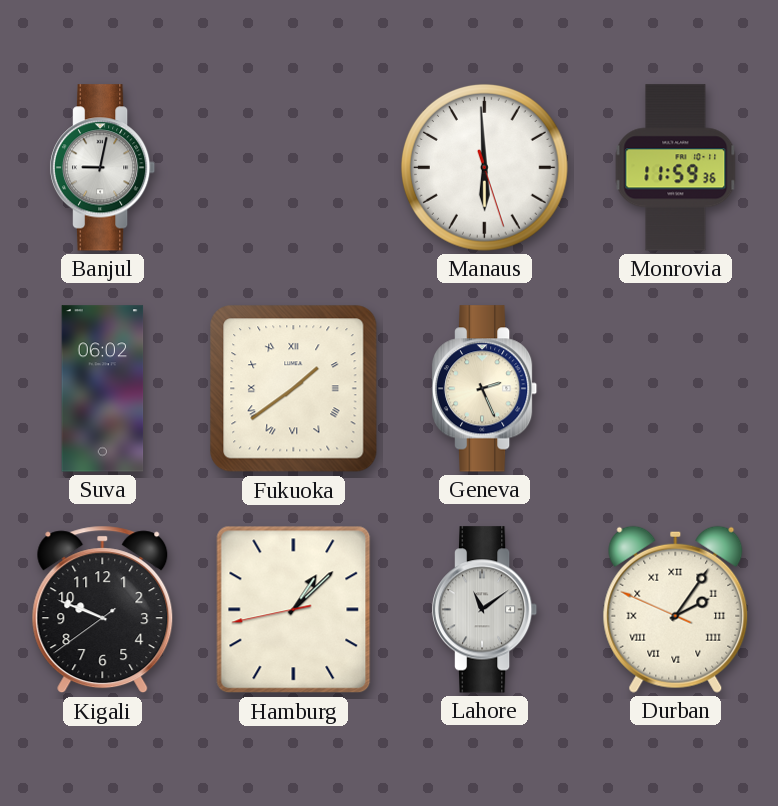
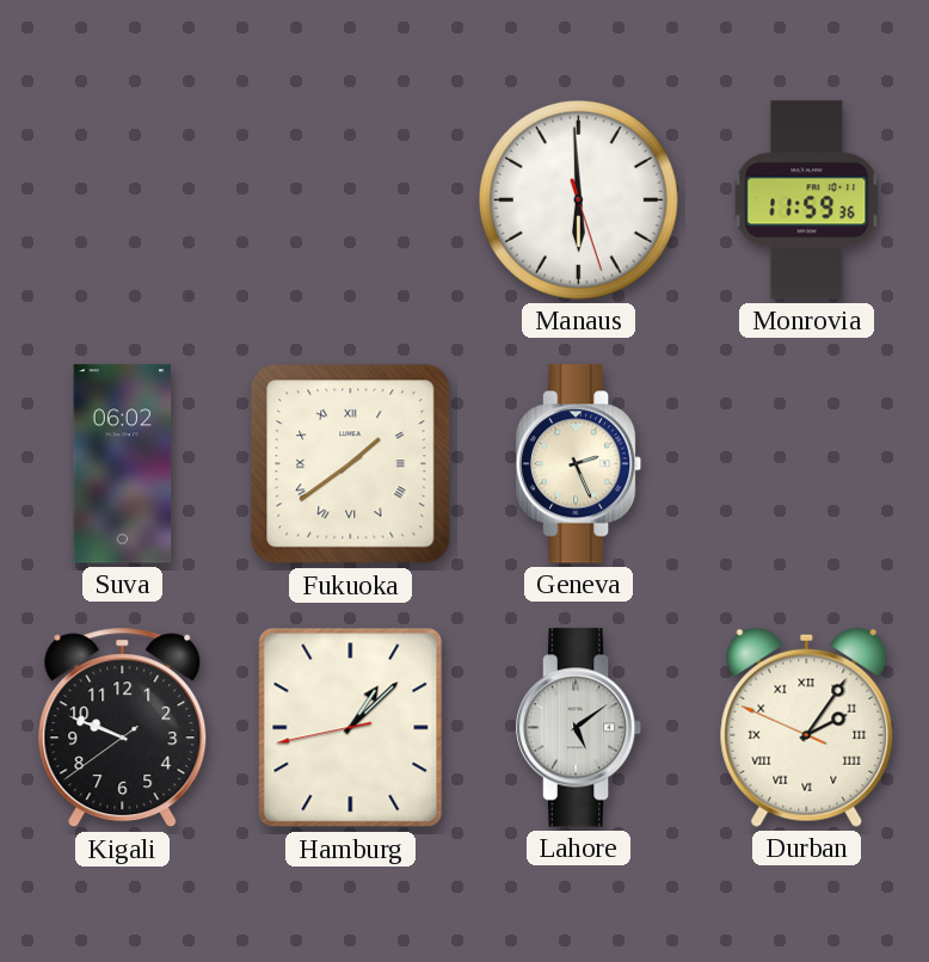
Banjul: 9:02 -> none (103, 168)
Lahore: 11:09 -> 5:09 (579, 728)
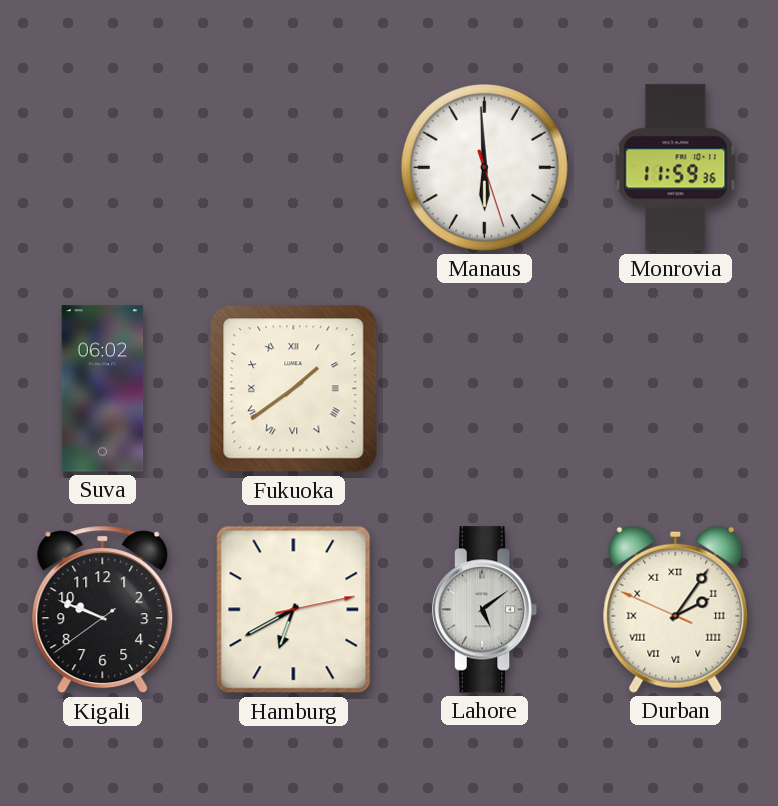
Geneva: 2:26 -> none (579, 464)
Hamburg: 1:07 -> 6:40 (294, 610)
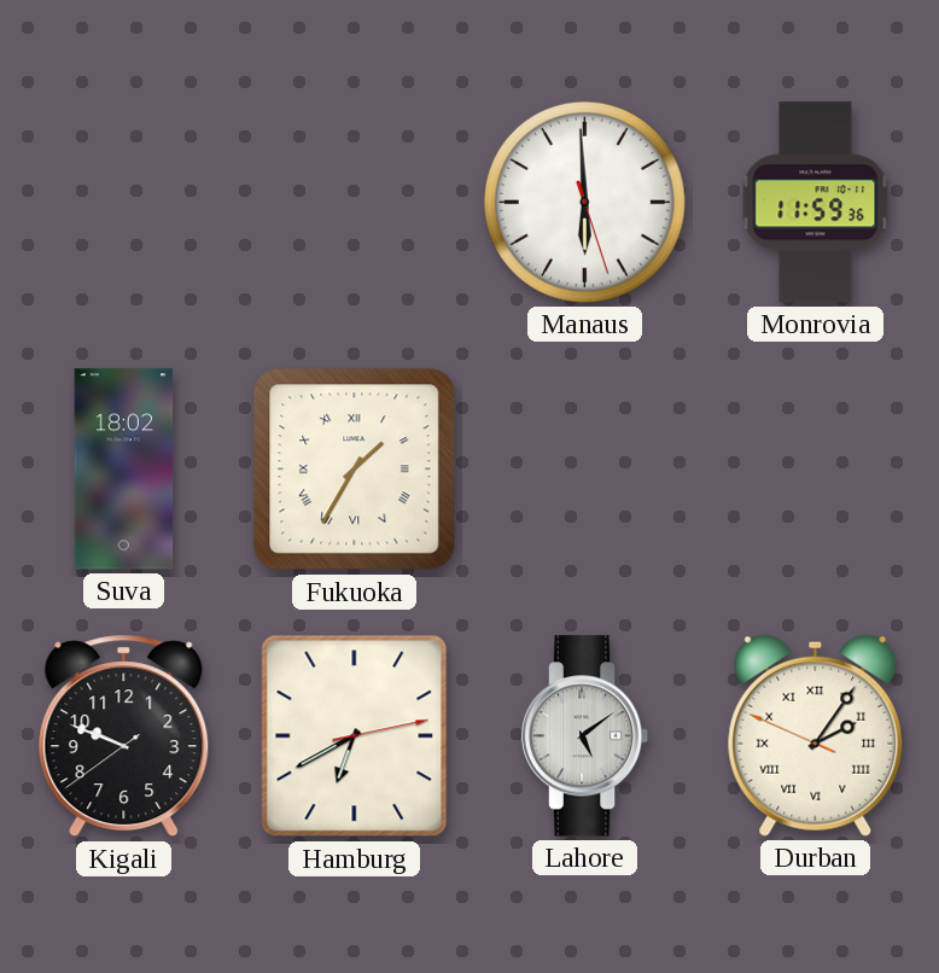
Suva: 06:02 -> 18:02 (124, 470)
Fukuoka: 1:39 -> 1:35 (355, 470)
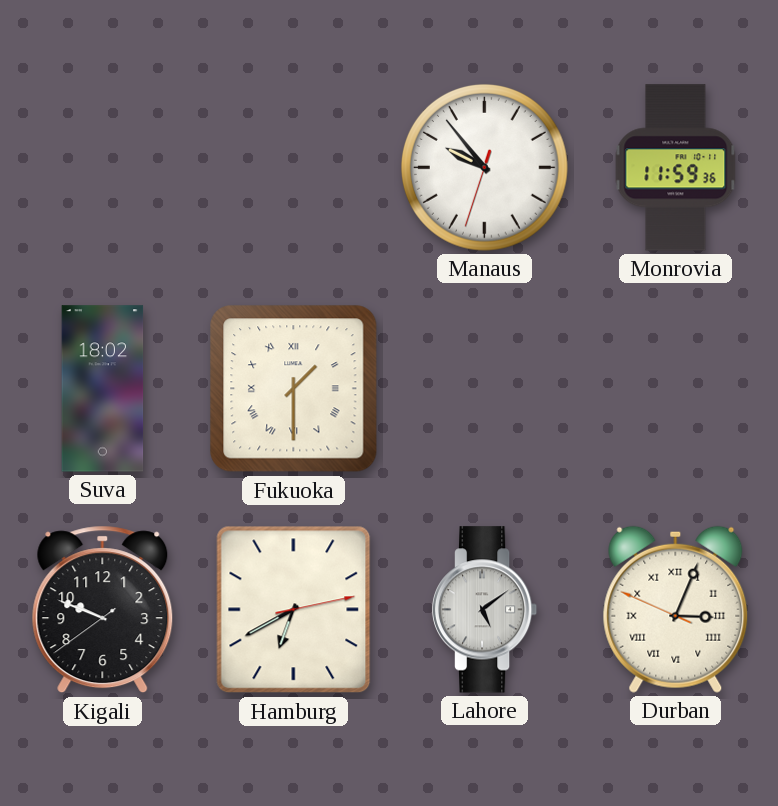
Manaus: 5:59 -> 9:53 (484, 167)
Fukuoka: 1:35 -> 1:30 (294, 389)
Durban: 2:05 -> 3:03 (676, 609)
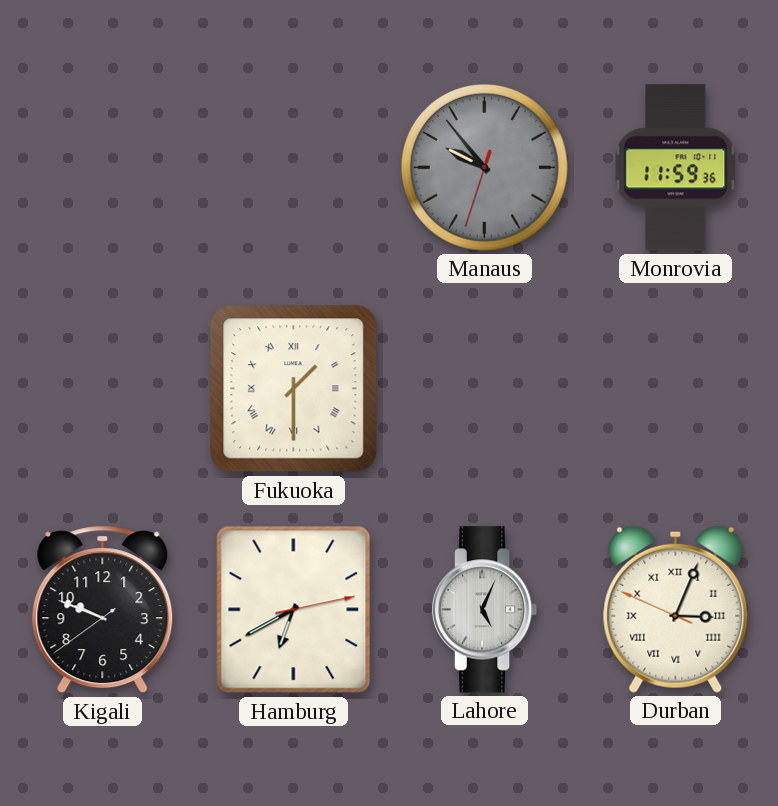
Manaus dial: white -> grey (484, 167)
Suva: 18:02 -> none (103, 389)
Lahore: 5:09 -> 5:04 (485, 610)
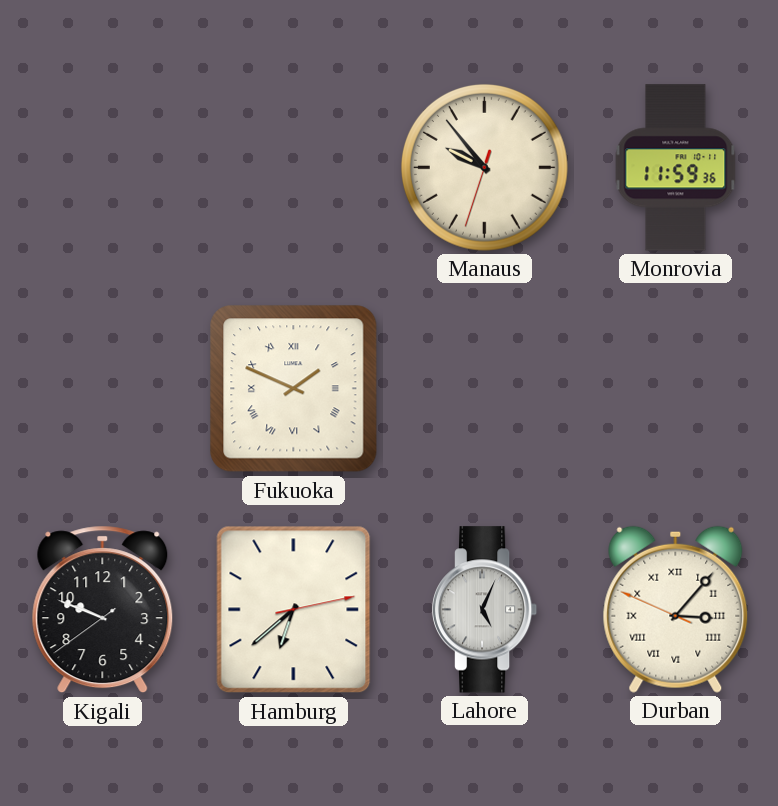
Manaus dial: grey -> cream (484, 167)
Fukuoka: 1:30 -> 1:49 (294, 389)
Hamburg: 6:40 -> 6:38 (294, 610)
Durban: 3:03 -> 3:06 (676, 609)
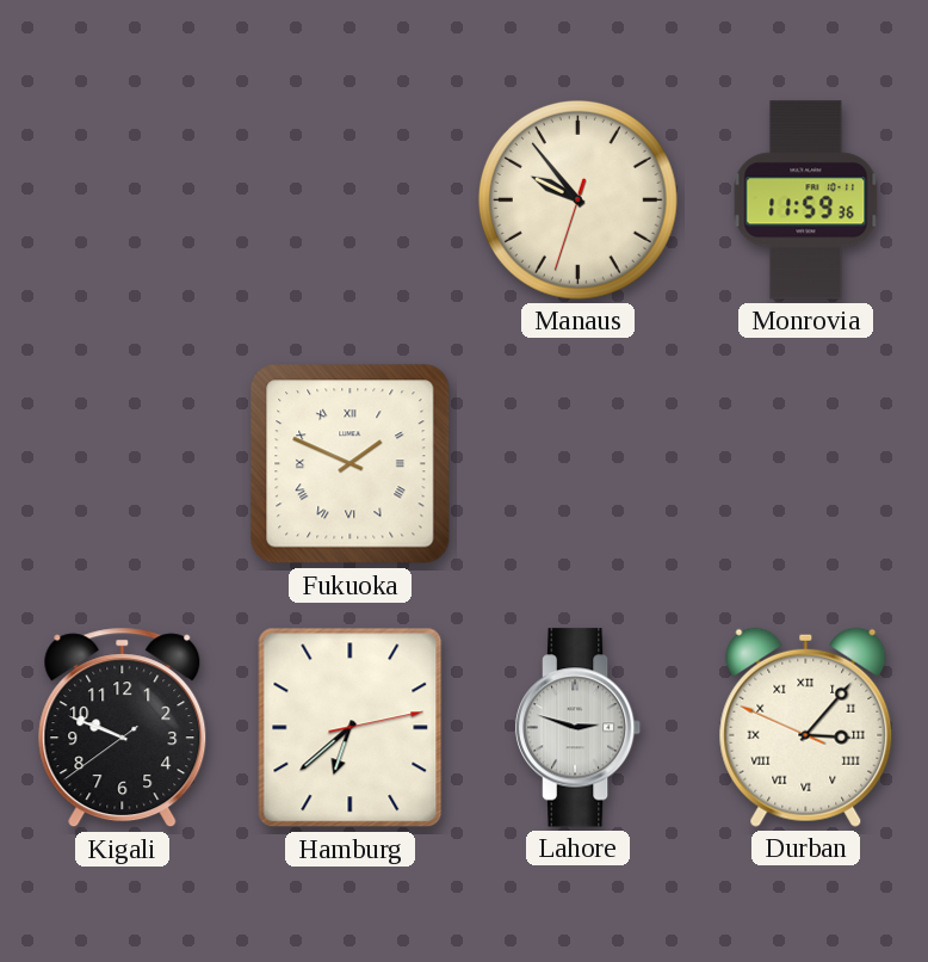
Lahore: 5:04 -> 2:48 (579, 728)
